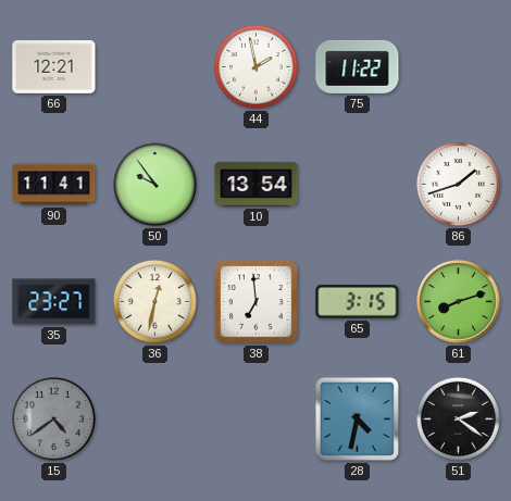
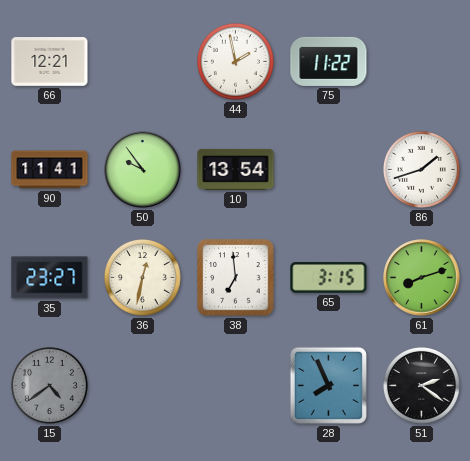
28: 4:32 -> 7:56 (328, 385)
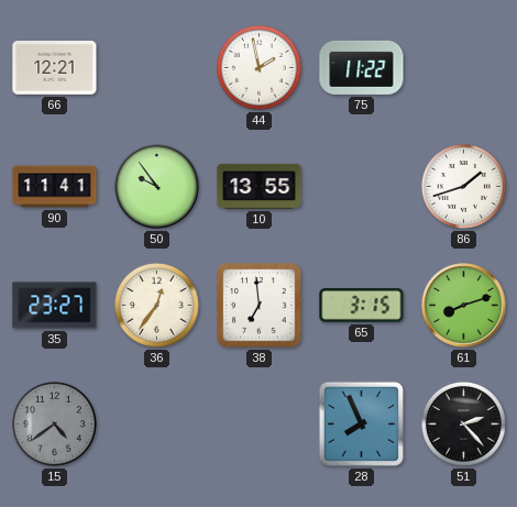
10: 13:54 -> 13:55 (260, 186)
36: 12:32 -> 12:36 (156, 305)
51: 2:21 -> 2:23 (463, 423)
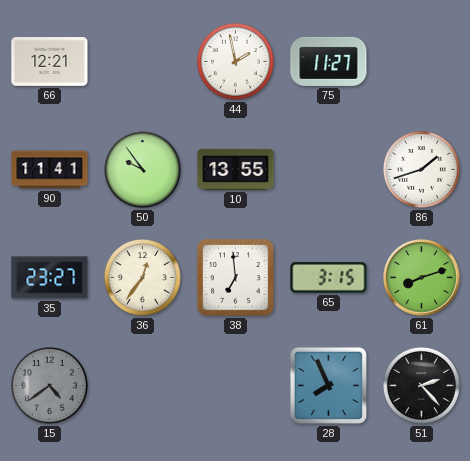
75: 11:22 -> 11:27 (329, 61)
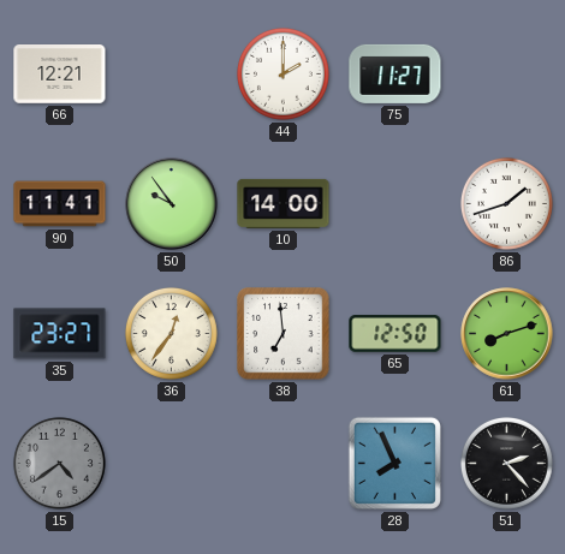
44: 1:58 -> 2:00 (282, 73)
10: 13:55 -> 14:00 (284, 203)
65: 3:15 -> 12:50 (395, 334)
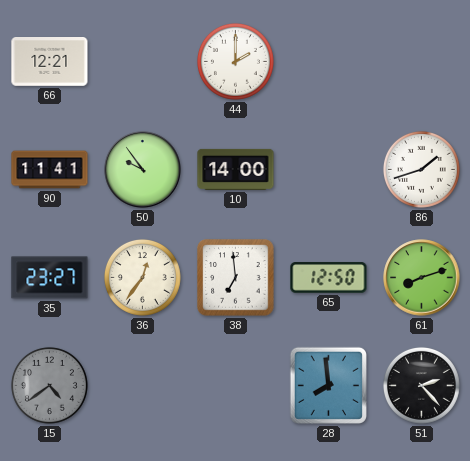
75: 11:27 -> none (395, 73)
28: 7:56 -> 7:59 (328, 385)
